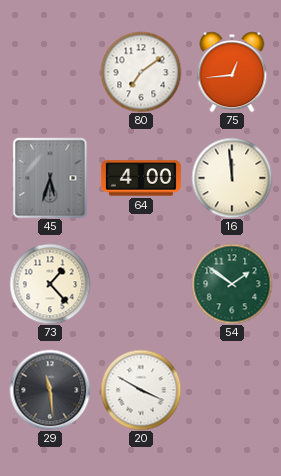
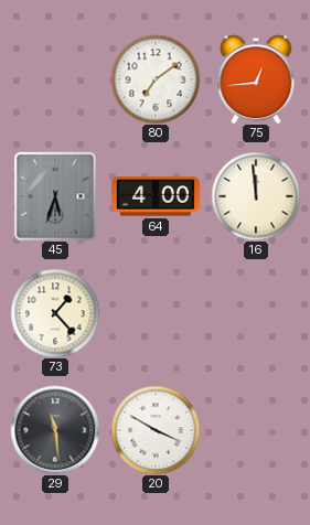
54: 1:51 -> none (232, 284)
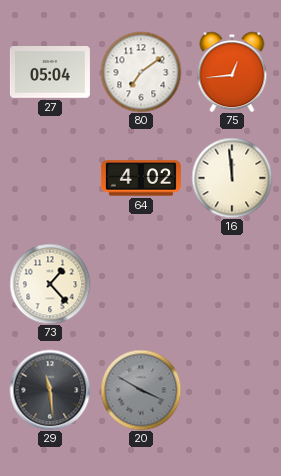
27: none -> 05:04 (50, 72)
45: 5:33 -> none (55, 196)
64: 4:00 -> 4:02 (141, 178)
20 dial: white -> grey (141, 390)
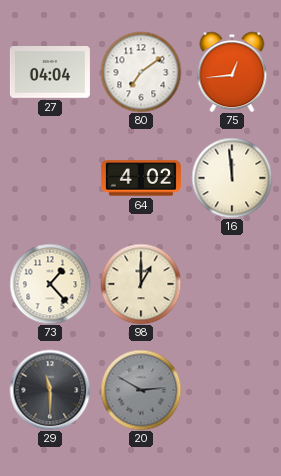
27: 05:04 -> 04:04 (50, 72)
98: none -> 1:00 (141, 284)
29: 11:29 -> 11:30 (50, 390)
20: 3:50 -> 2:50 (141, 390)
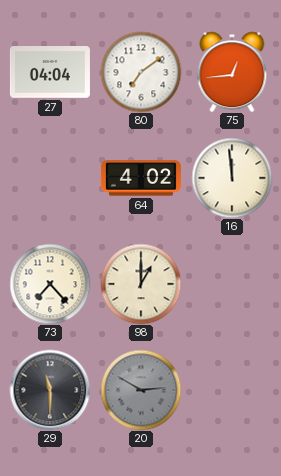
73: 1:23 -> 7:23 (50, 284)
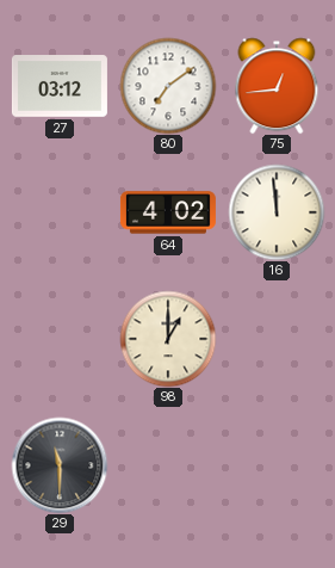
27: 04:04 -> 03:12 (60, 86)
73: 7:23 -> none (50, 284)
20: 2:50 -> none (141, 390)
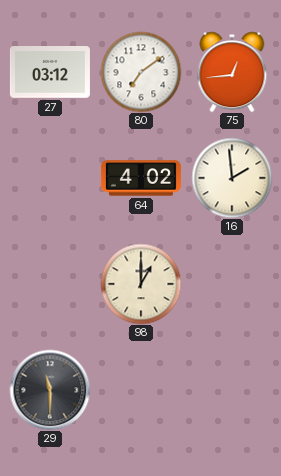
16: 11:59 -> 1:59 (232, 178)
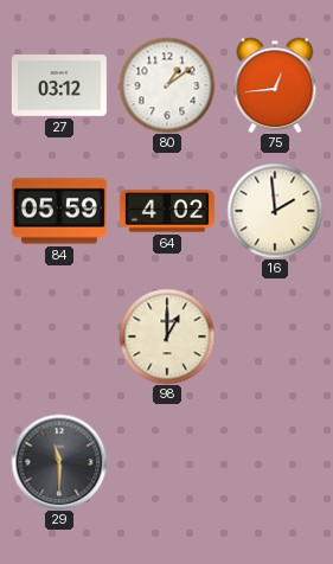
80: 7:09 -> 1:09 (167, 85)
84: none -> 05:59 (59, 211)
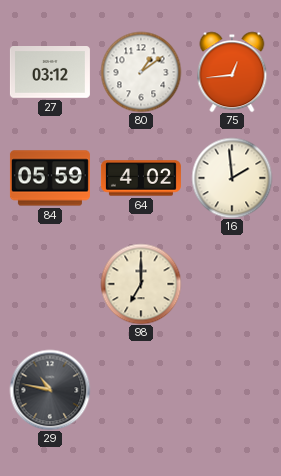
98: 1:00 -> 7:00 (141, 284)
29: 11:30 -> 10:47 (50, 390)
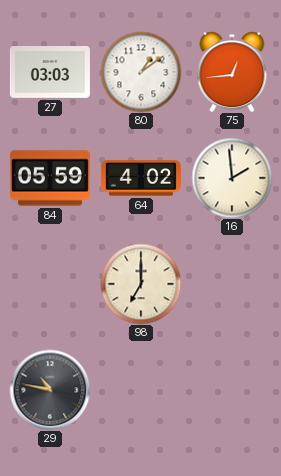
27: 03:12 -> 03:03 (50, 72)
